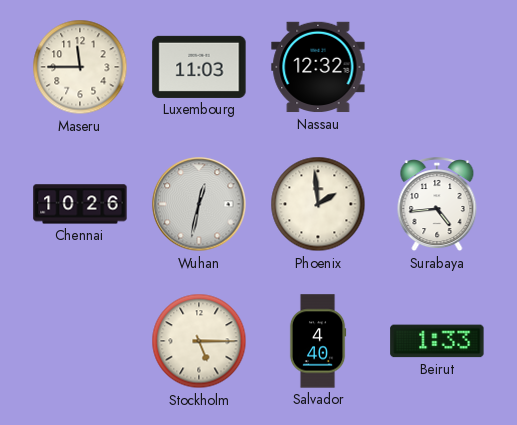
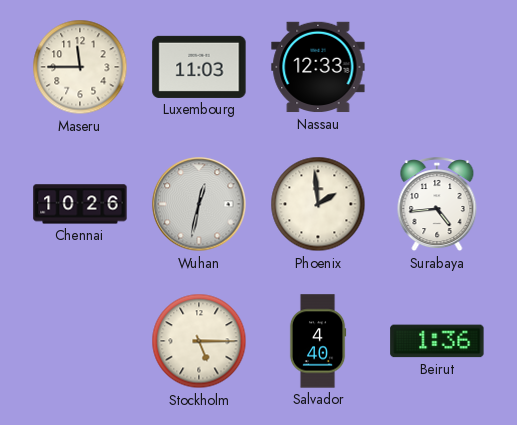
Nassau: 12:32 -> 12:33 (318, 67)
Beirut: 1:33 -> 1:36 (437, 341)
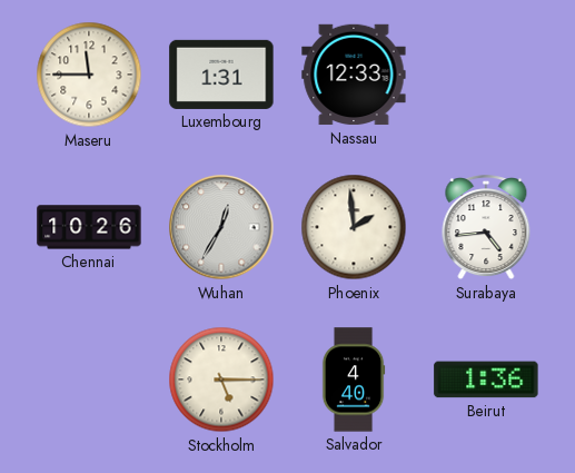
Luxembourg: 11:03 -> 1:31 (221, 75)
Wuhan: 12:32 -> 12:35 (221, 227)
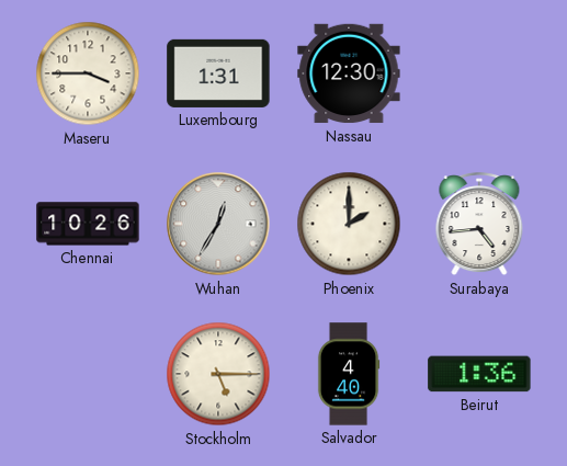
Maseru: 11:45 -> 3:45 (88, 73)
Nassau: 12:33 -> 12:30 (349, 73)
Phoenix: 1:59 -> 2:00 (349, 224)
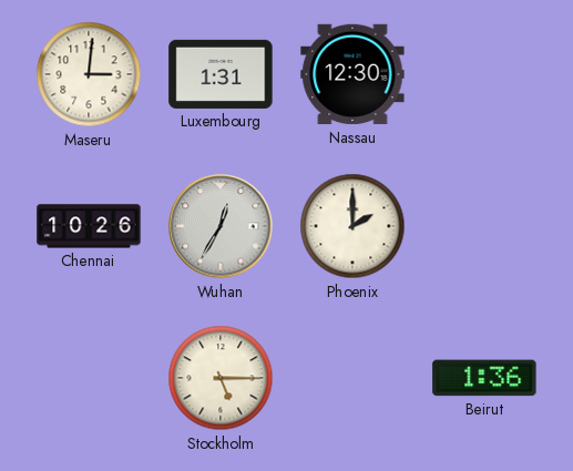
Maseru: 3:45 -> 3:01 (89, 74)
Surabaya: 4:44 -> none (479, 225)
Salvador: 4:40 -> none (349, 374)
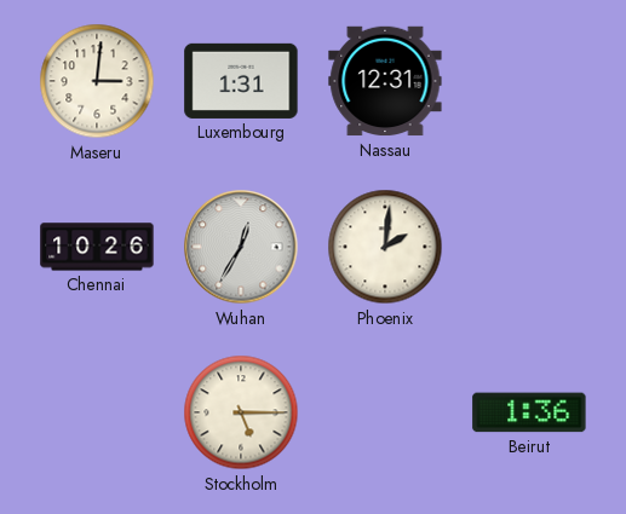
Nassau: 12:30 -> 12:31 (385, 81)
Phoenix: 2:00 -> 2:01 (385, 247)
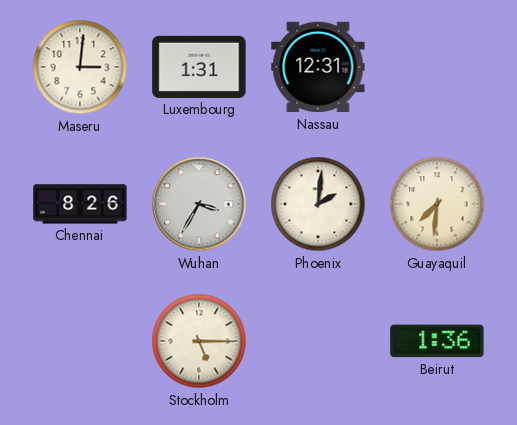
Chennai: 10:26 -> 8:26 (80, 204)
Wuhan: 12:35 -> 3:35 (199, 204)
Guayaquil: none -> 7:31 (437, 204)
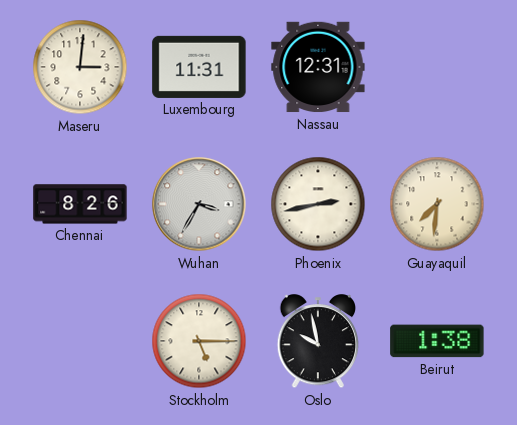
Luxembourg: 1:31 -> 11:31 (199, 67)
Phoenix: 2:01 -> 2:43 (318, 204)
Oslo: none -> 9:58 (318, 342)
Beirut: 1:36 -> 1:38 (437, 341)
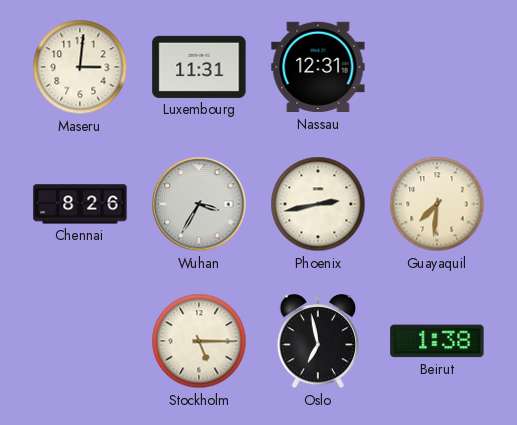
Oslo: 9:58 -> 6:58 (318, 342)
